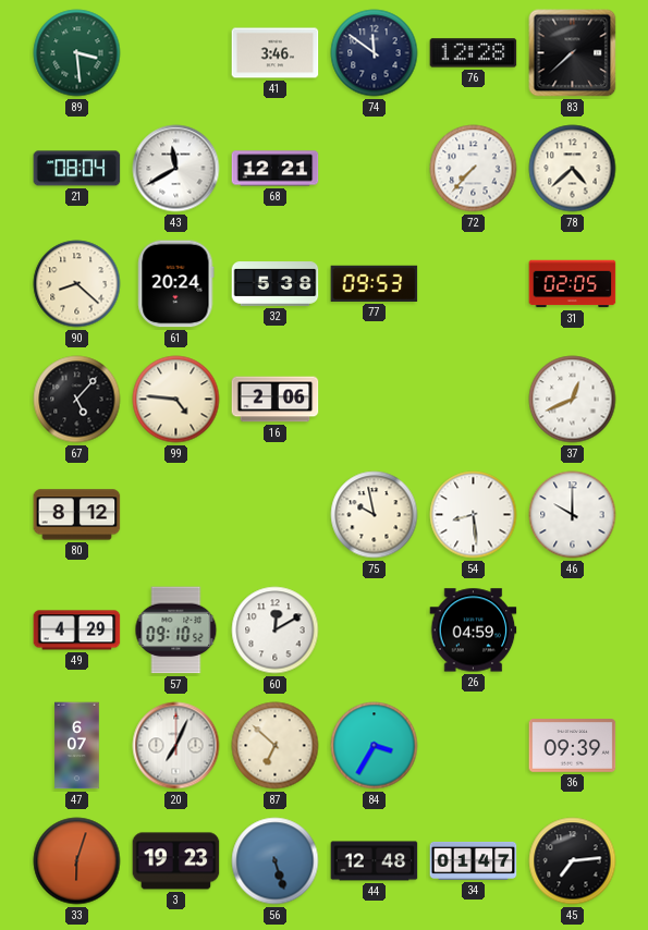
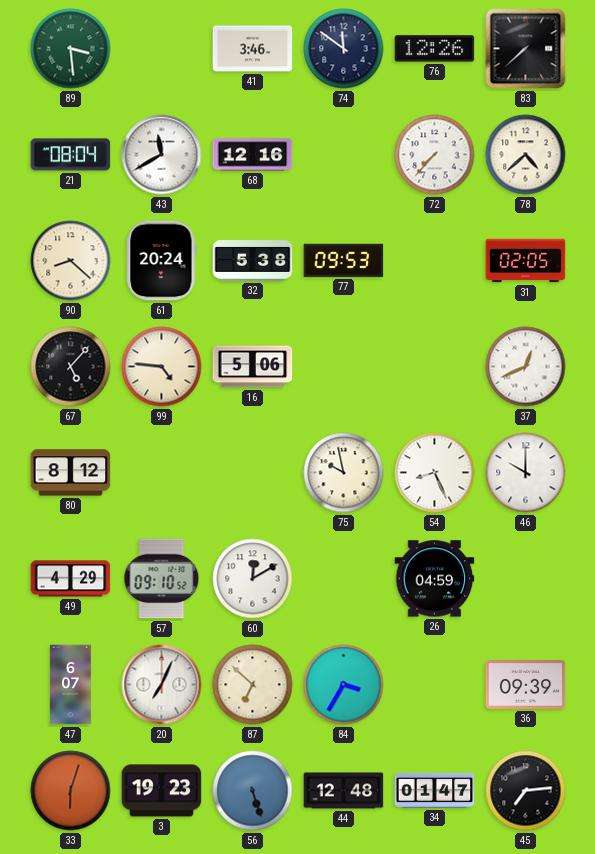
76: 12:28 -> 12:26 (435, 49)
68: 12:21 -> 12:16 (253, 155)
16: 2:06 -> 5:06 (253, 367)
54: 8:29 -> 8:26 (435, 473)
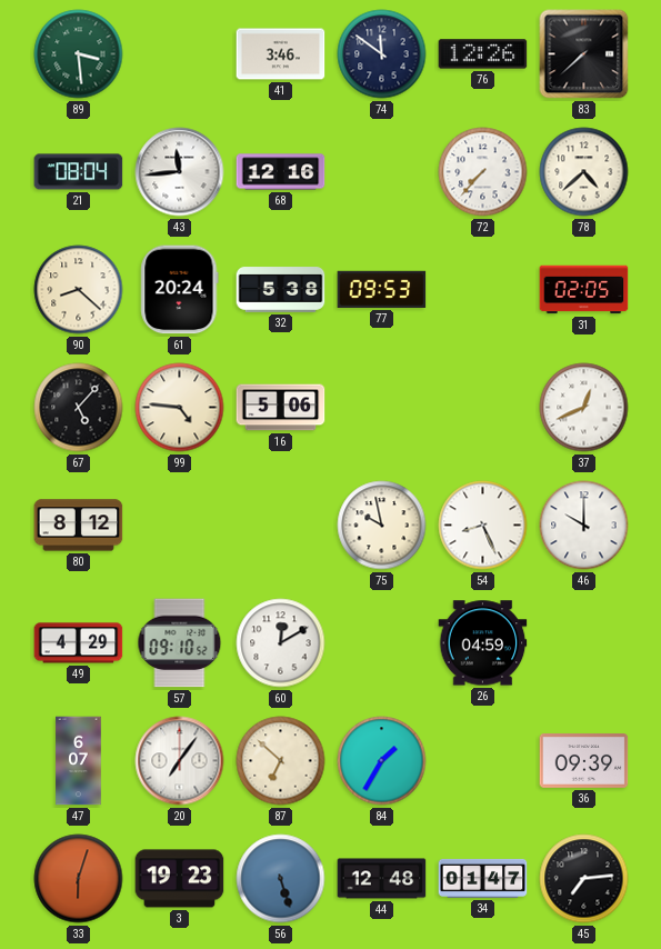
43: 11:40 -> 11:44 (180, 172)
20: 7:04 -> 7:06 (180, 761)
84: 3:35 -> 1:35 (382, 761)
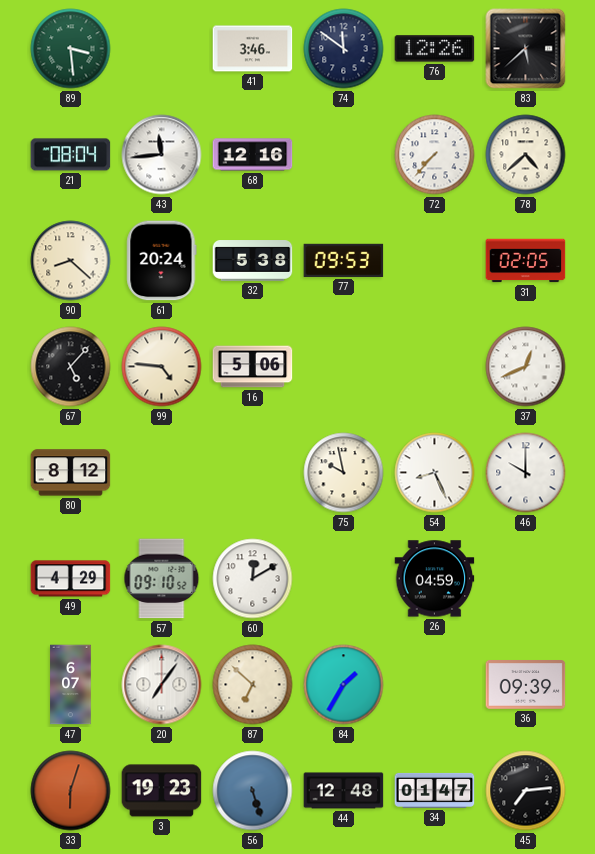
83: 7:38 -> 5:38 (526, 49)
